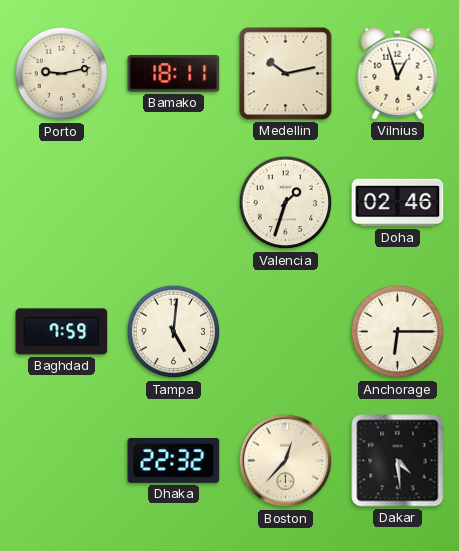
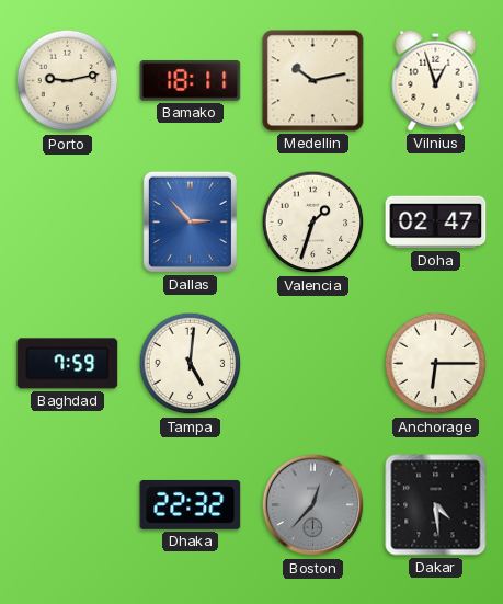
Dallas: none -> 2:53 (190, 221)
Doha: 02:46 -> 02:47 (436, 223)
Boston dial: cream -> grey (313, 505)
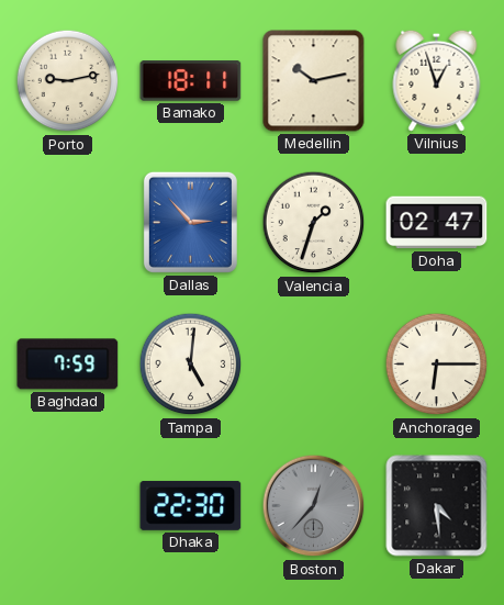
Dhaka: 22:32 -> 22:30 (191, 505)
